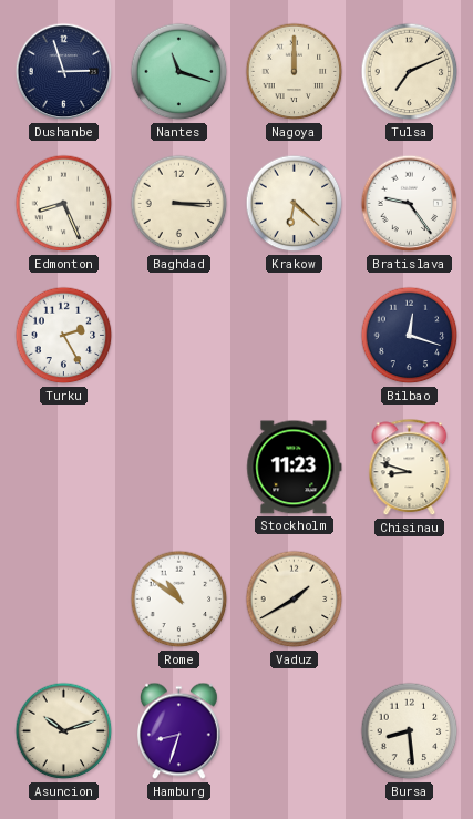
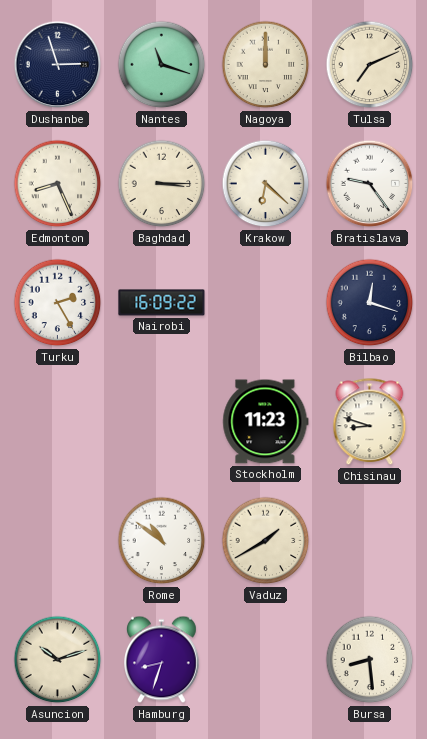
Nairobi: none -> 16:09 (162, 303)
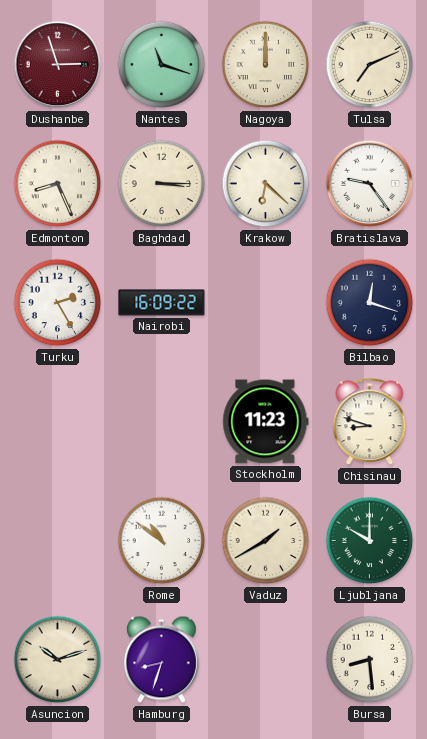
Dushanbe dial: navy -> burgundy (58, 65)
Ljubljana: none -> 10:00 (370, 541)
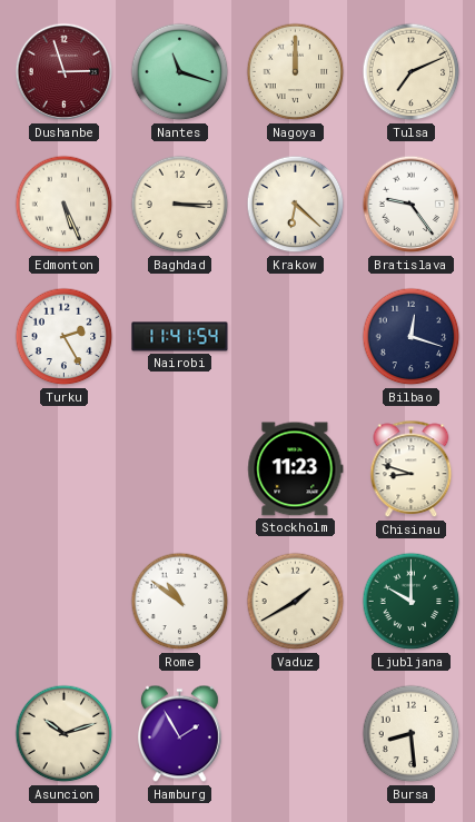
Edmonton: 8:26 -> 5:26 (65, 205)
Nairobi: 16:09 -> 11:41 (180, 337)
Hamburg: 8:33 -> 1:55 (180, 734)
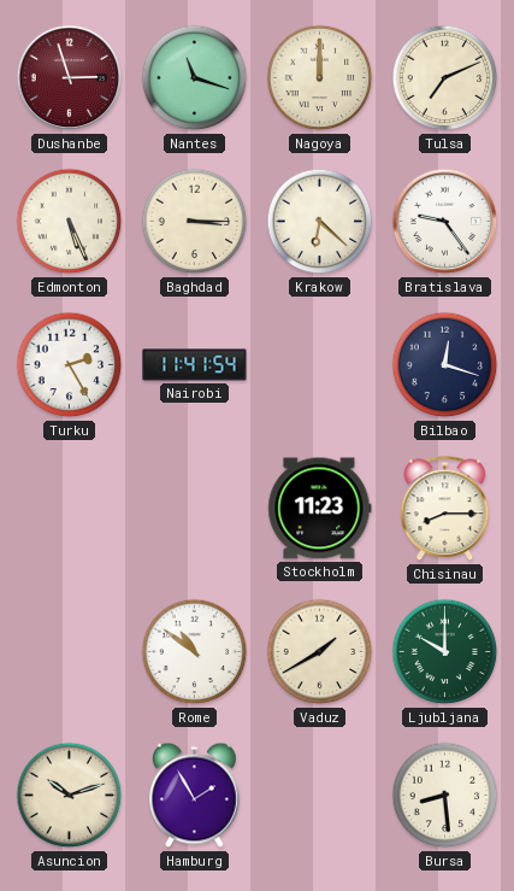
Chisinau: 8:48 -> 8:15 (445, 509)
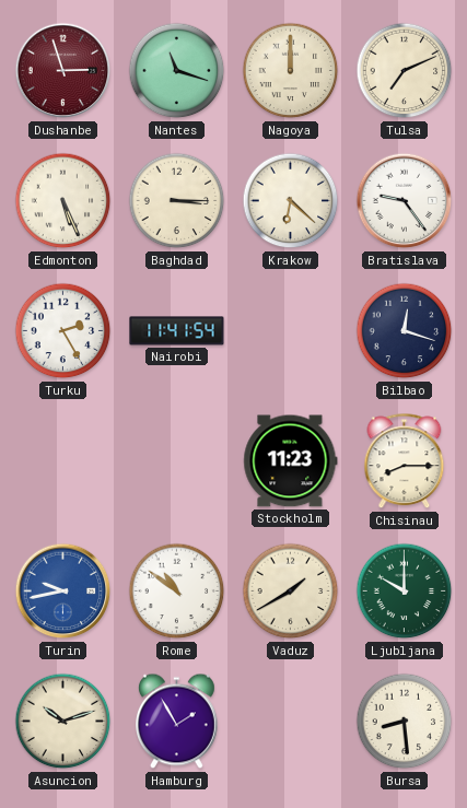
Turin: none -> 9:43 (63, 592)
